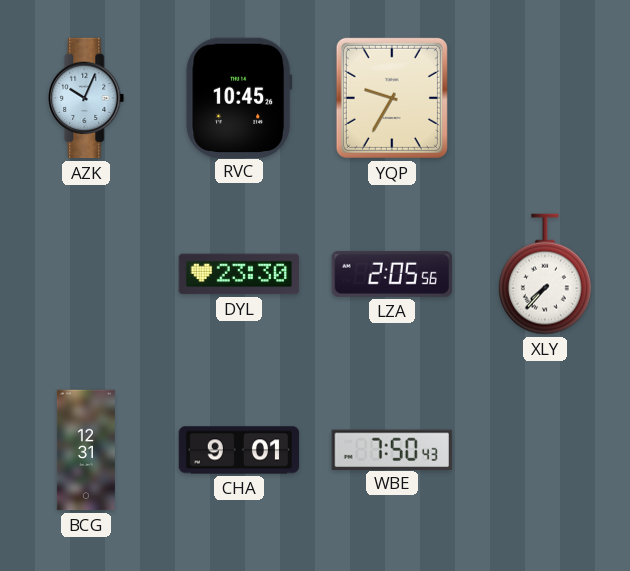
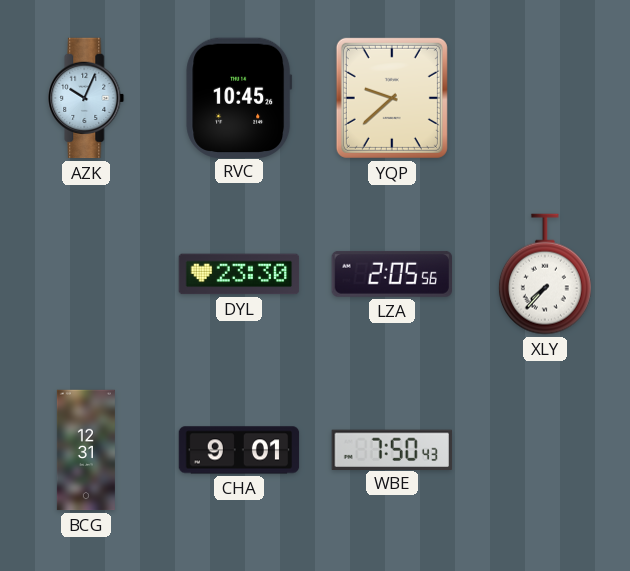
YQP: 9:35 -> 9:38 (392, 98)
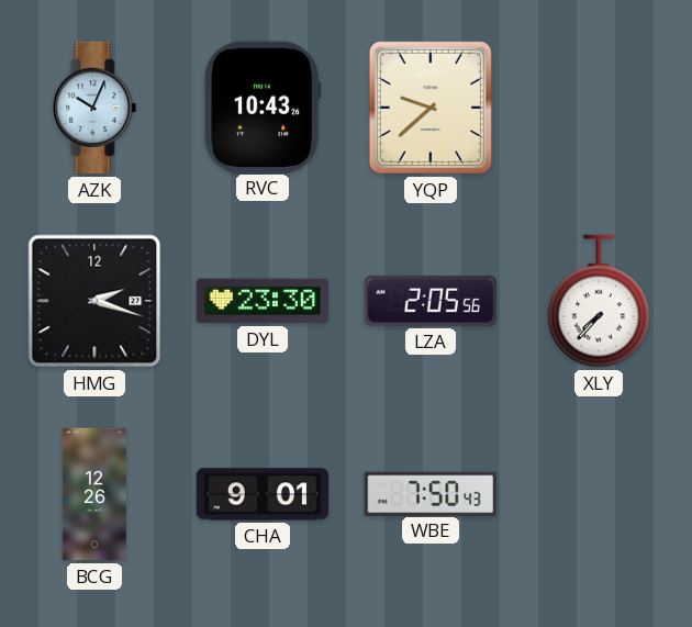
RVC: 10:45 -> 10:43 (263, 107)
HMG: none -> 2:18 (94, 301)
BCG: 12:31 -> 12:26 (94, 494)
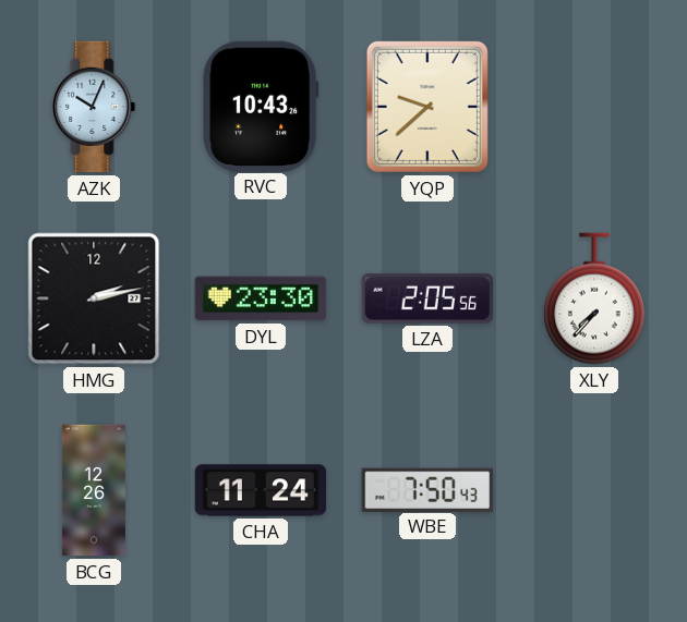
HMG: 2:18 -> 2:13 (94, 298)
CHA: 9:01 -> 11:24 (261, 490)
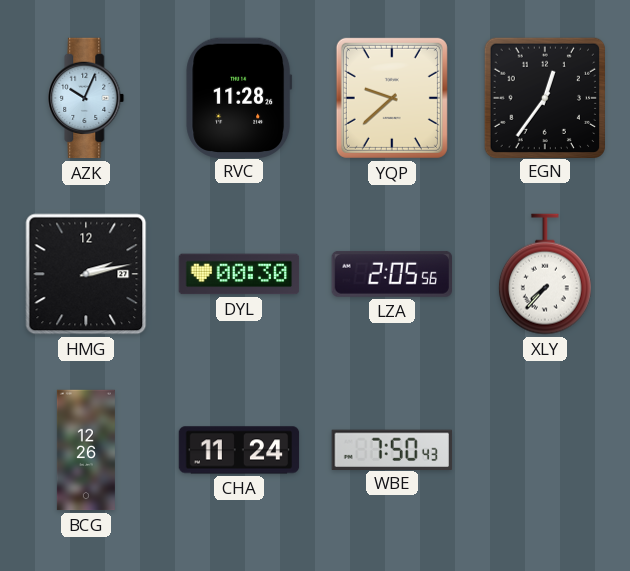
RVC: 10:43 -> 11:28 (239, 97)
EGN: none -> 12:36 (544, 97)
DYL: 23:30 -> 00:30 (239, 274)
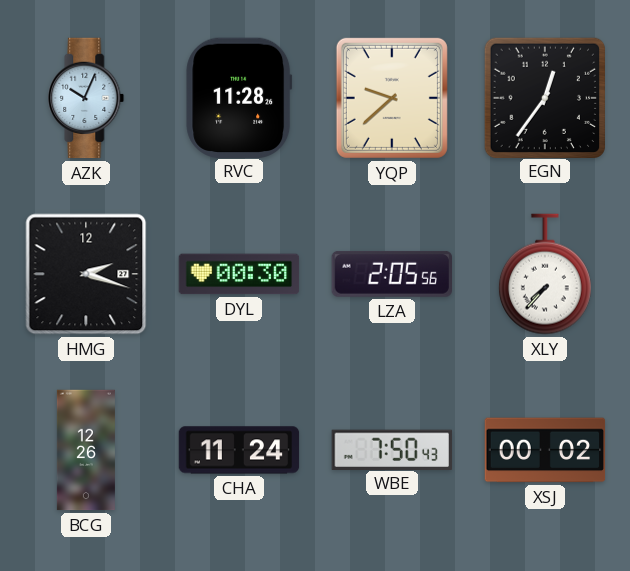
HMG: 2:13 -> 2:18 (86, 274)
XSJ: none -> 00:02 (545, 450)
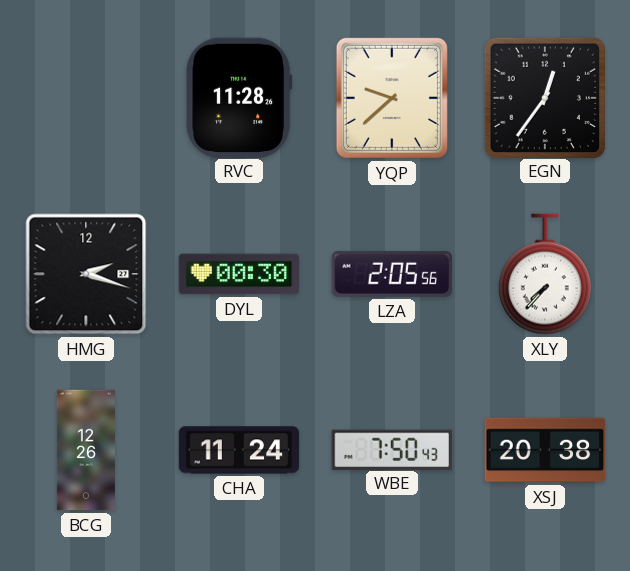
AZK: 10:04 -> none (86, 98)
XSJ: 00:02 -> 20:38 (545, 450)
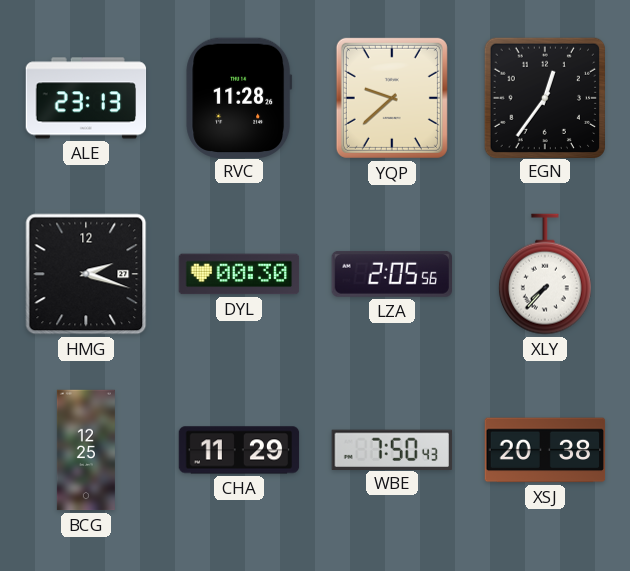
ALE: none -> 23:13 (86, 98)
BCG: 12:26 -> 12:25 (86, 450)
CHA: 11:24 -> 11:29 (239, 450)
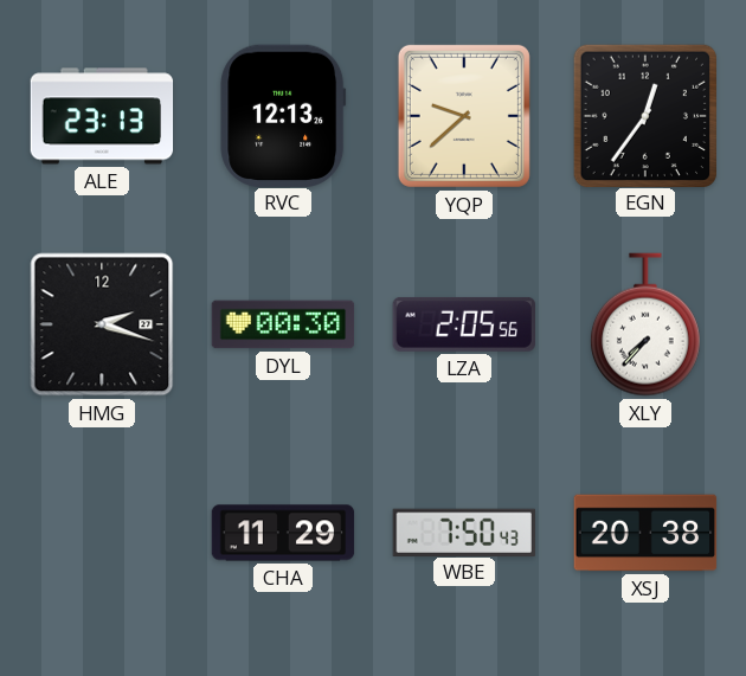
RVC: 11:28 -> 12:13 (283, 115)
BCG: 12:25 -> none (86, 450)
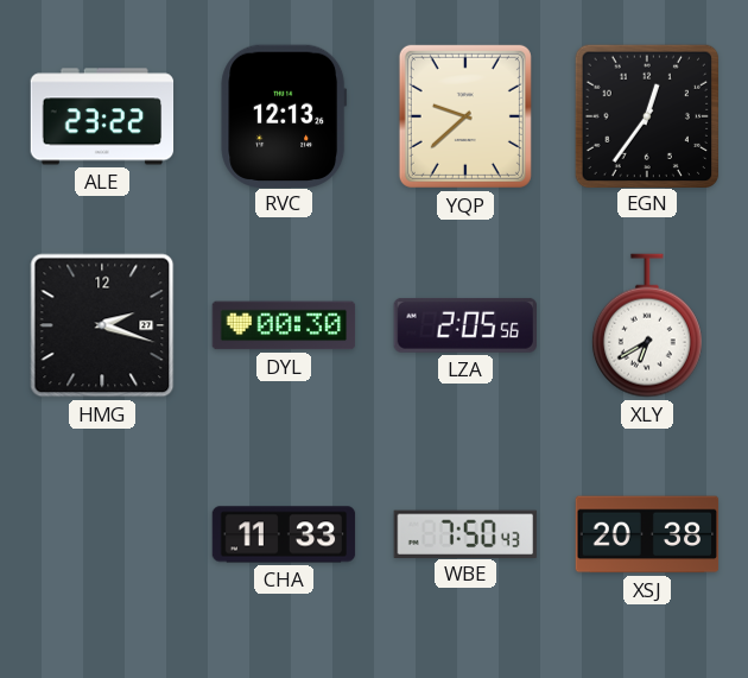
ALE: 23:13 -> 23:22 (102, 116)
XLY: 7:37 -> 6:40 (647, 325)
CHA: 11:29 -> 11:33 (284, 534)
